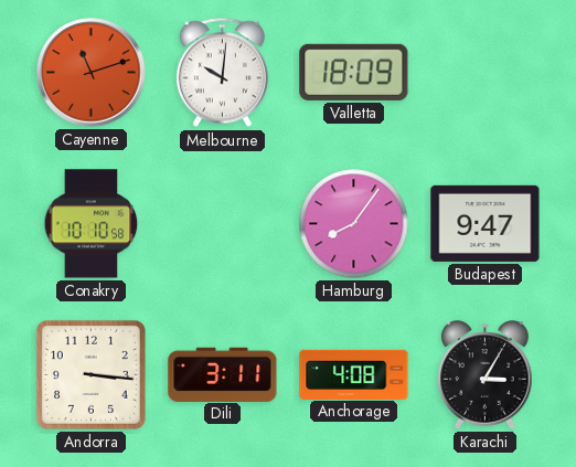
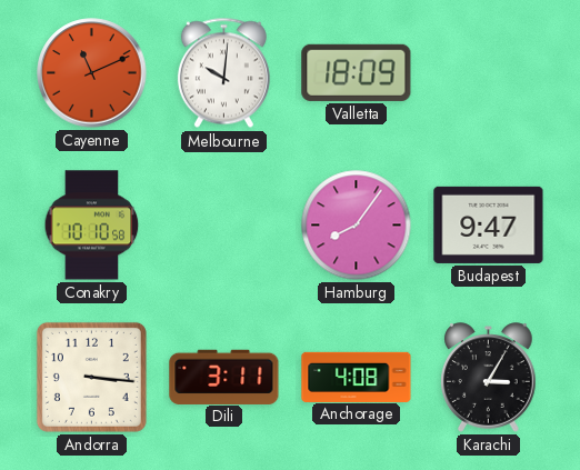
Cayenne: 11:12 -> 11:11 (92, 73)
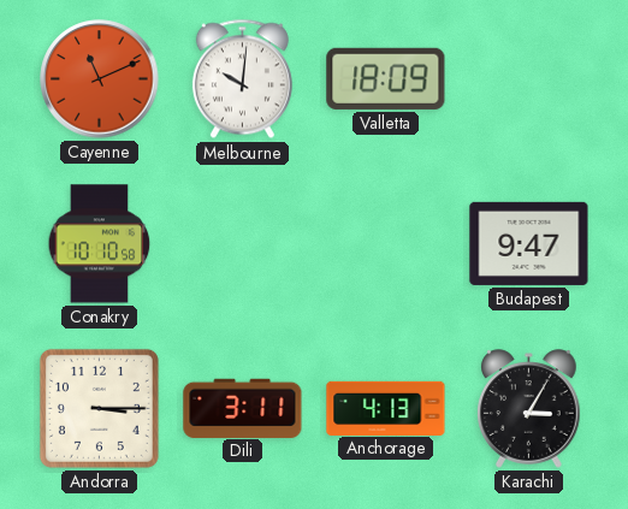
Hamburg: 8:06 -> none (357, 226)
Andorra: 3:16 -> 3:15 (99, 408)
Anchorage: 4:08 -> 4:13 (386, 408)
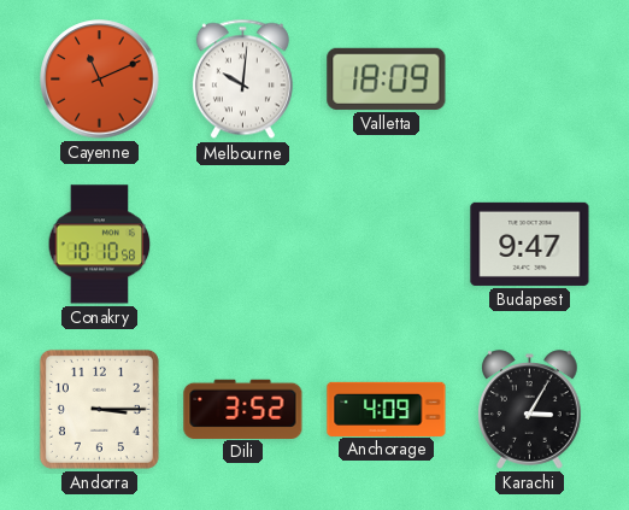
Dili: 3:11 -> 3:52 (243, 409)
Anchorage: 4:13 -> 4:09 (387, 409)
